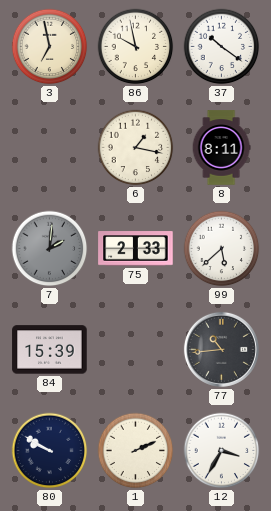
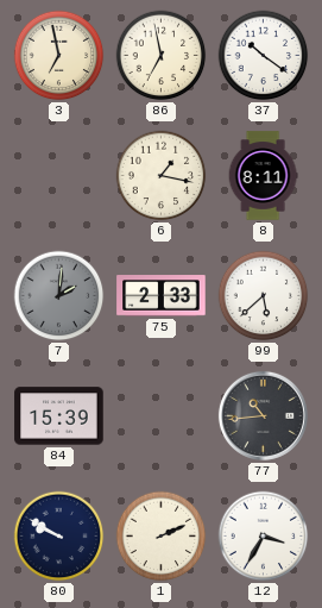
86: 9:58 -> 6:58 (162, 56)
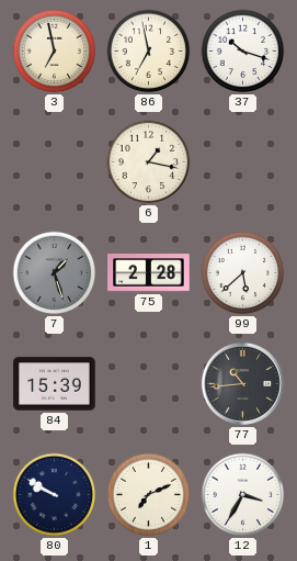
37: 10:21 -> 10:18 (243, 52)
8: 8:11 -> none (263, 176)
7: 2:01 -> 1:27 (55, 273)
75: 2:33 -> 2:28 (149, 273)
1: 2:11 -> 7:11 (149, 495)
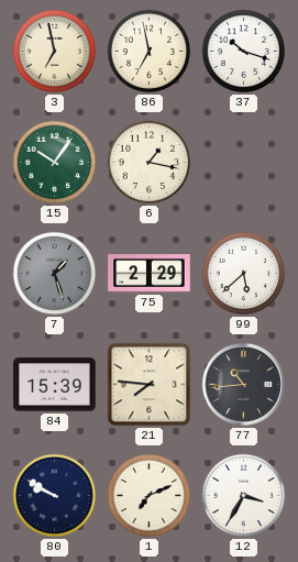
15: none -> 10:06 (55, 163)
75: 2:28 -> 2:29 (150, 274)
21: none -> 7:46 (150, 385)
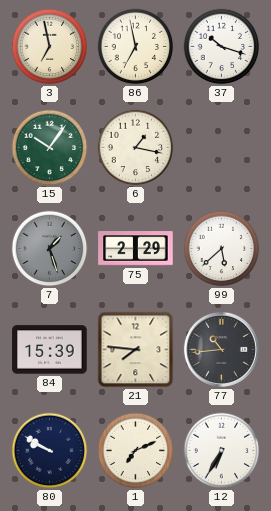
12: 3:35 -> 6:35 (222, 451)
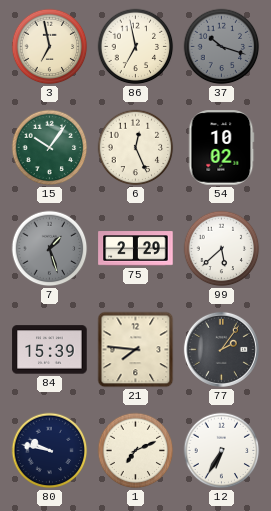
37 dial: white -> grey (222, 47)
6: 1:17 -> 12:26 (136, 148)
54: none -> 10:02 (222, 148)
77: 10:44 -> 2:06 (221, 349)
80: 9:50 -> 9:47 (50, 451)
